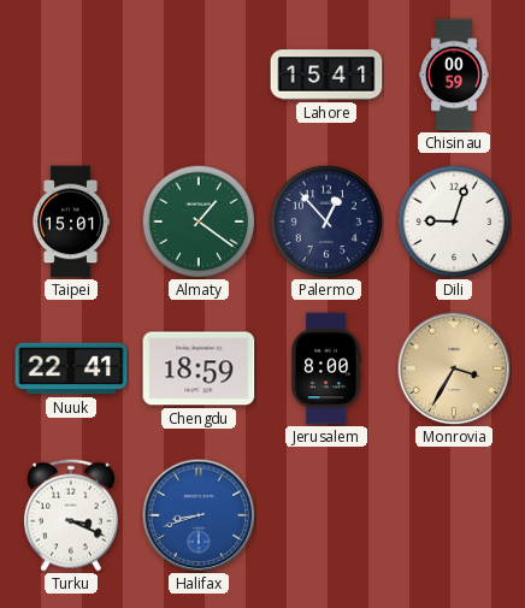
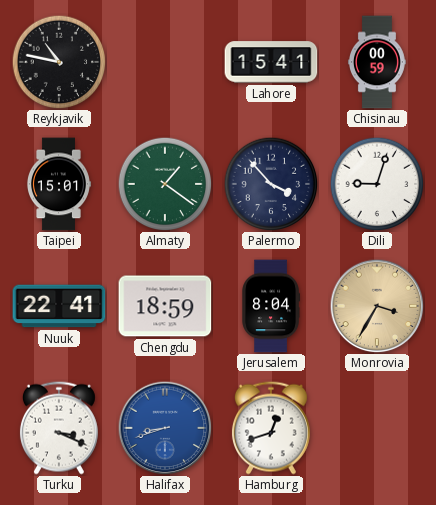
Reykjavik: none -> 10:47 (59, 62)
Palermo: 12:53 -> 3:53 (271, 184)
Jerusalem: 8:00 -> 8:04 (270, 306)
Hamburg: none -> 12:42 (271, 428)
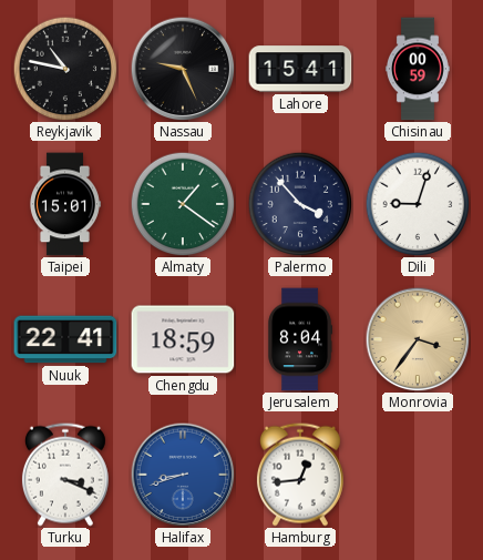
Nassau: none -> 9:26 (183, 69)
Monrovia: 3:35 -> 3:36 (418, 339)
Hamburg: 12:42 -> 12:44 (300, 475)
